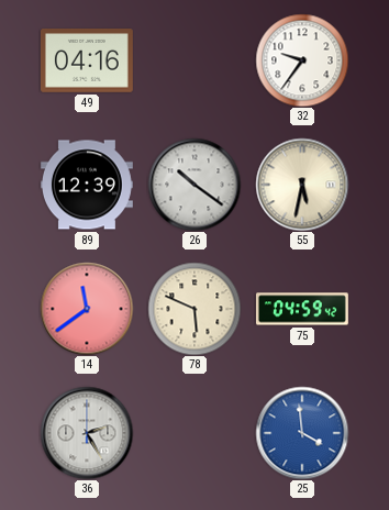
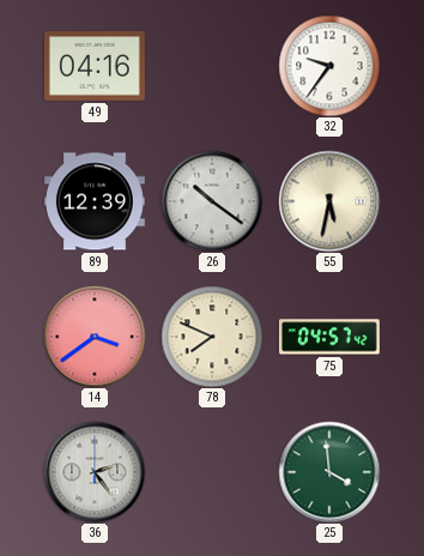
14: 11:39 -> 3:39 (95, 337)
78: 5:49 -> 7:49 (212, 337)
75: 04:59 -> 04:57 (329, 337)
36: 2:25 -> 2:24 (95, 472)
25 dial: blue -> green (329, 472)
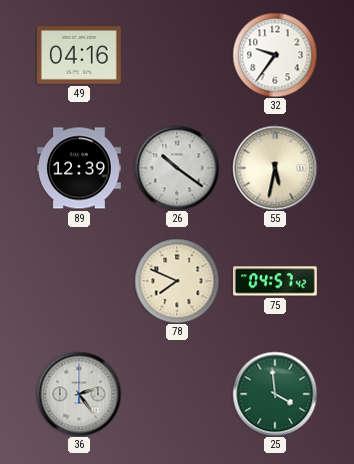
14: 3:39 -> none (95, 337)
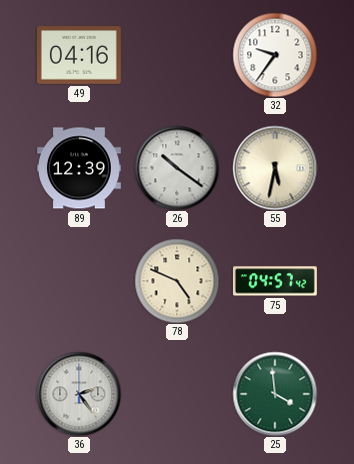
78: 7:49 -> 4:49 (177, 281)
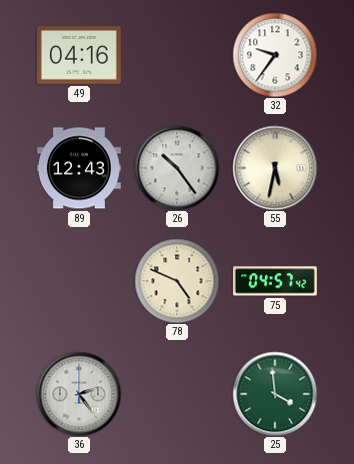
89: 12:39 -> 12:43 (79, 168)
26: 10:21 -> 10:24 (177, 168)
